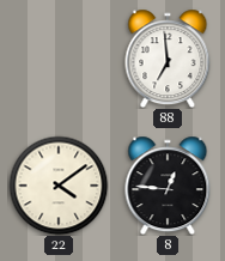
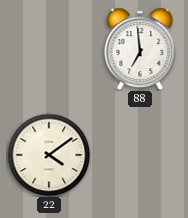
8: 12:46 -> none (168, 186)
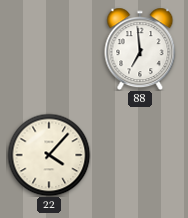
22: 4:09 -> 4:07 (49, 155)
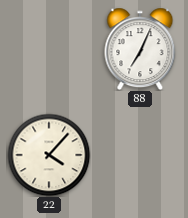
88: 6:59 -> 7:04 (140, 49)
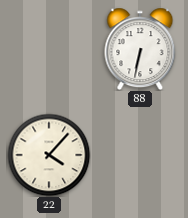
88: 7:04 -> 6:32 (140, 49)
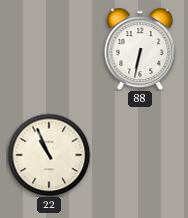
22: 4:07 -> 10:56 (49, 155)
